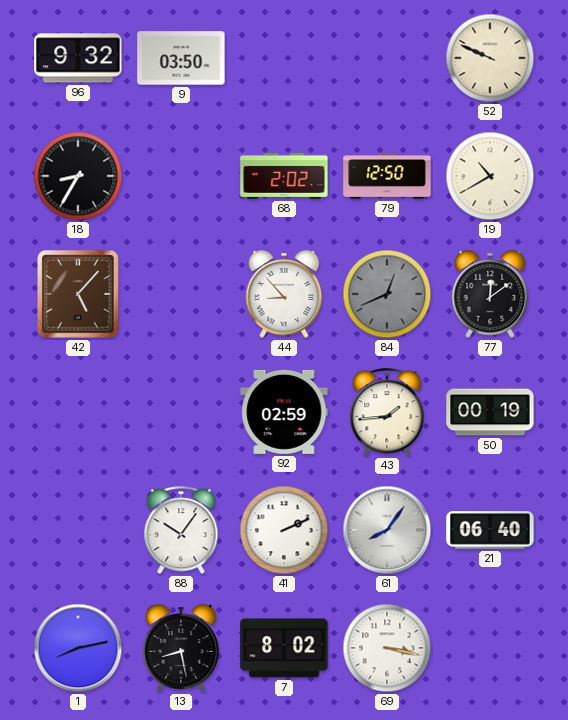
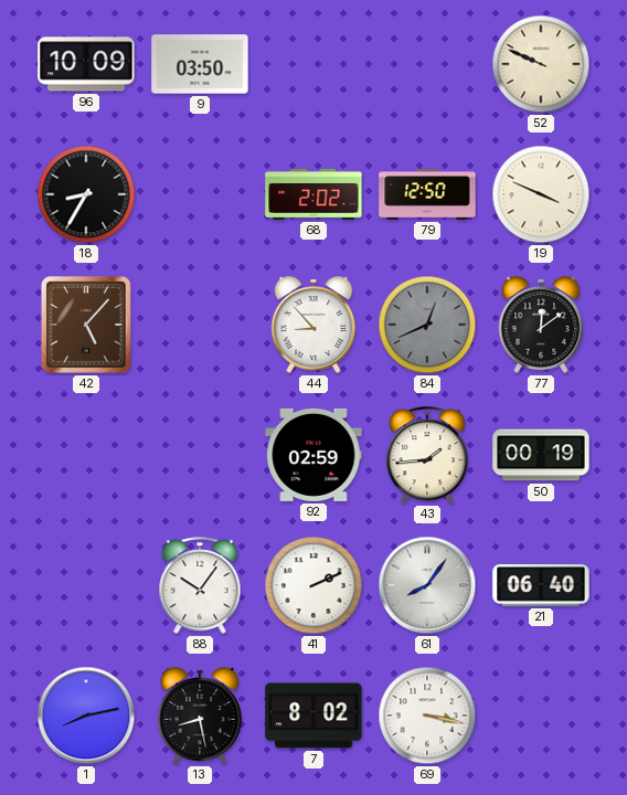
96: 9:32 -> 10:09 (86, 64)
19: 10:40 -> 3:49 (541, 194)
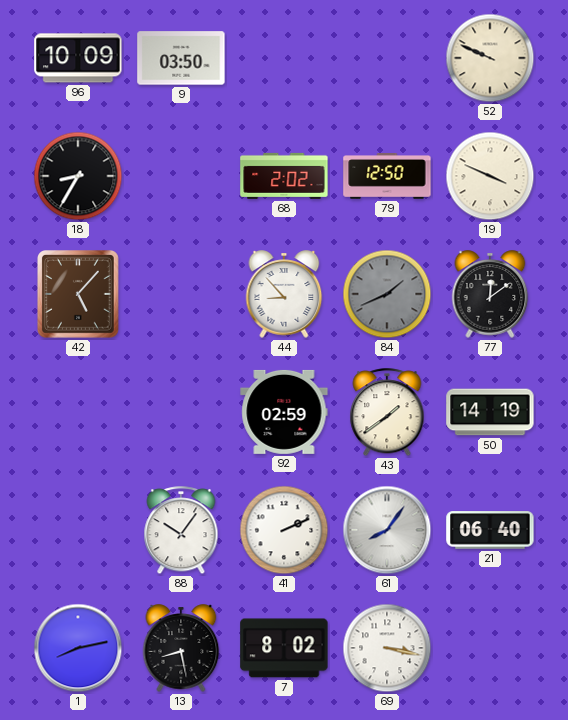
84: 12:41 -> 1:41 (387, 294)
43: 1:44 -> 1:39 (387, 413)
50: 00:19 -> 14:19 (490, 412)
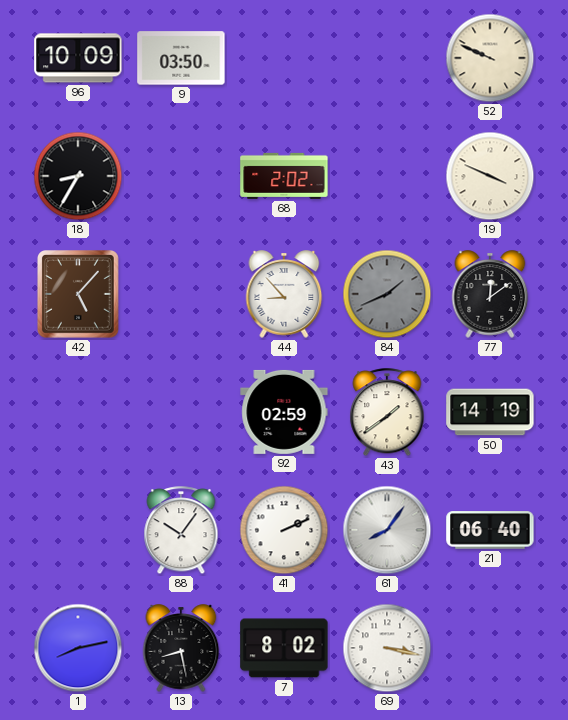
79: 12:50 -> none (387, 177)
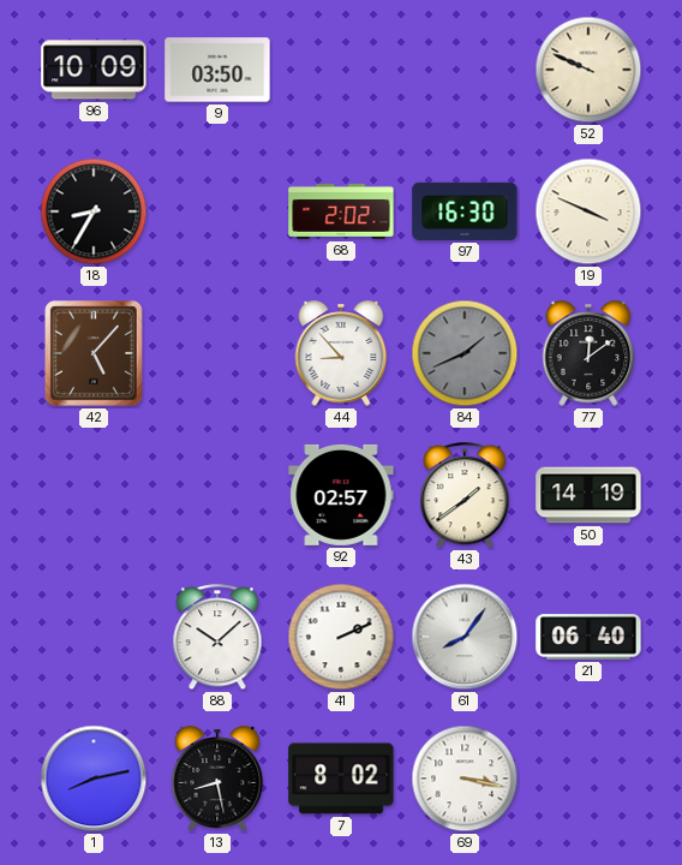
97: none -> 16:30 (465, 211)
92: 02:59 -> 02:57 (341, 495)
88: 10:06 -> 10:08 (217, 638)
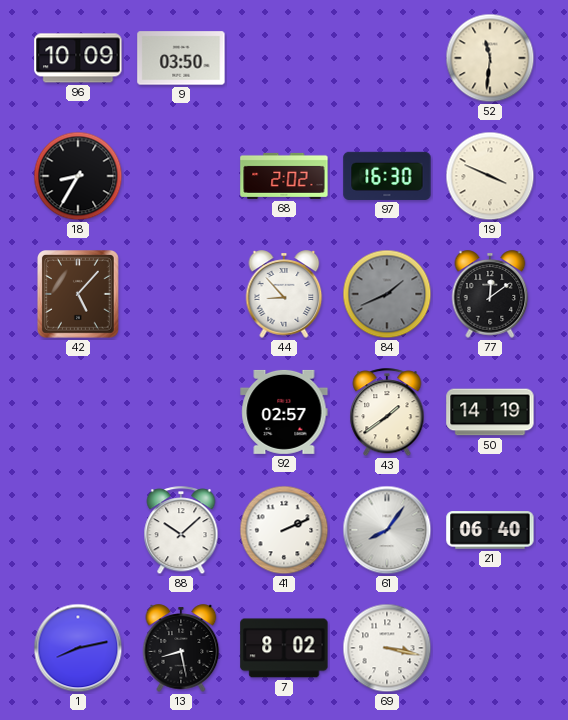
52: 9:49 -> 11:31 (490, 58)
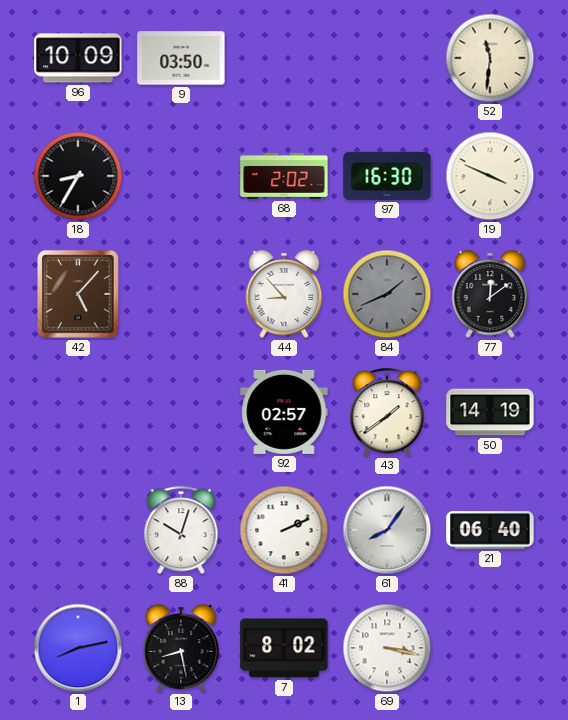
88: 10:08 -> 10:03 (181, 531)
